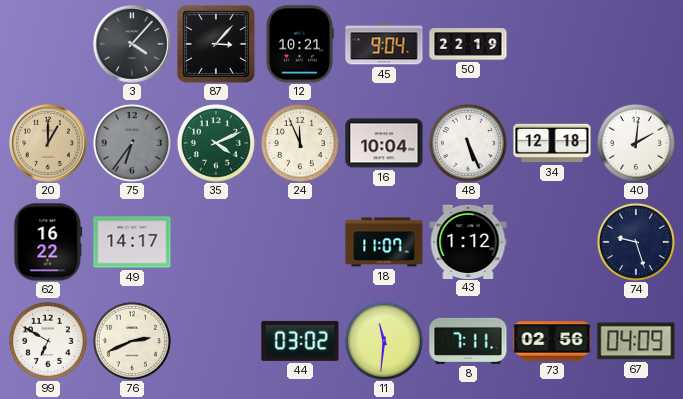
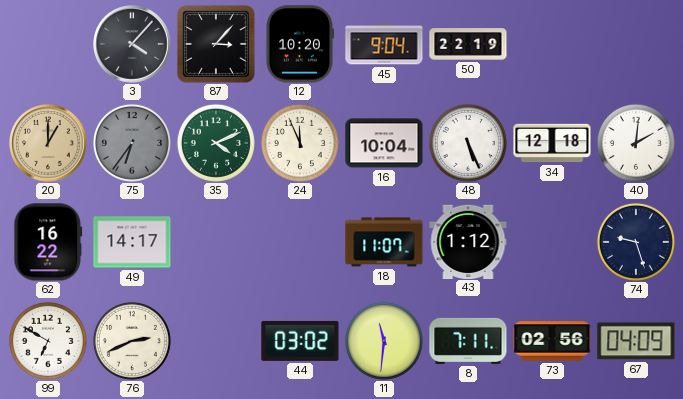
12: 10:21 -> 10:20 (299, 44)
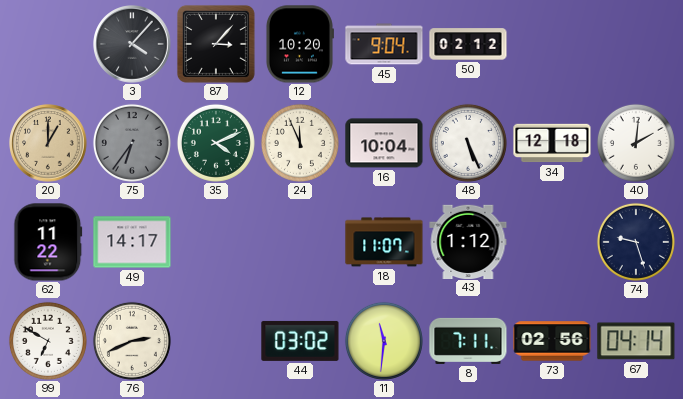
50: 22:19 -> 02:12 (468, 44)
62: 16:22 -> 11:22 (48, 242)
67: 04:09 -> 04:14 (636, 341)
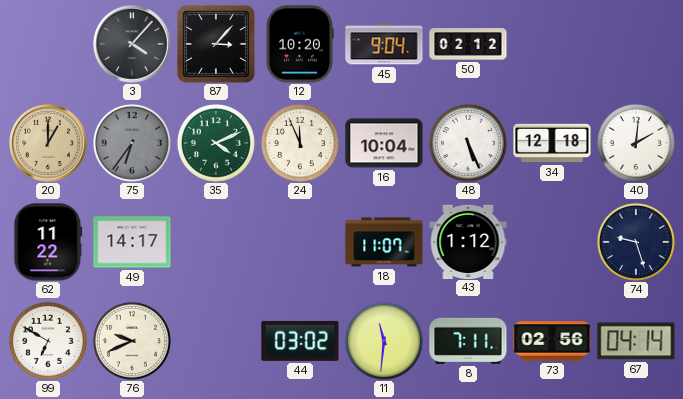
76: 2:41 -> 9:41 (132, 341)
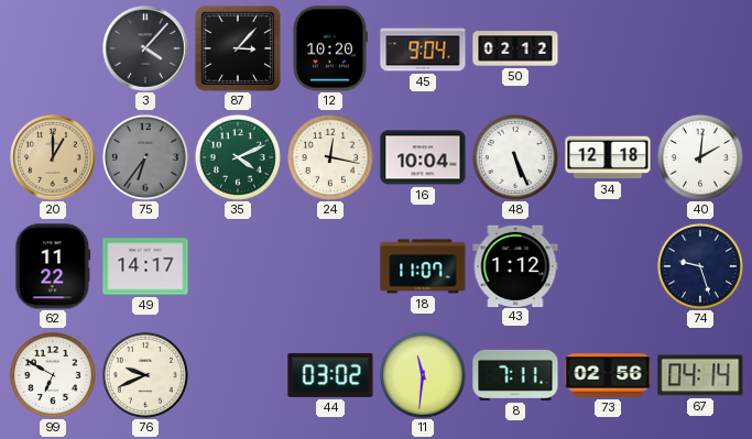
24: 11:56 -> 12:17 (330, 157)
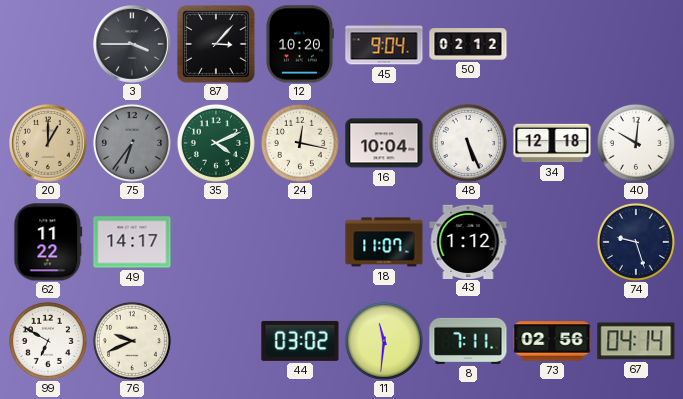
3: 4:07 -> 3:45 (132, 44)
40: 2:01 -> 10:01 (636, 143)
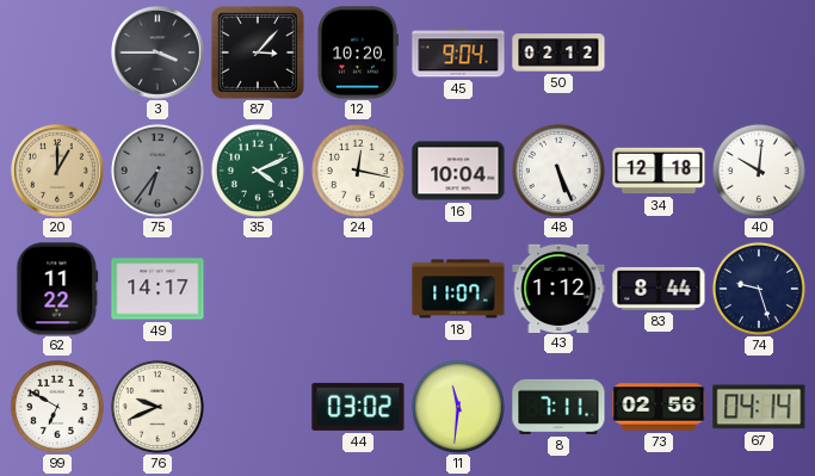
83: none -> 8:44 (659, 289)
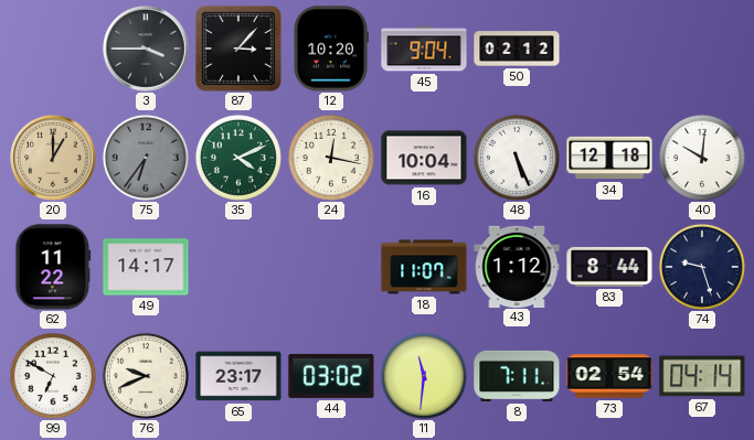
65: none -> 23:17 (238, 376)
73: 02:56 -> 02:54 (609, 376)
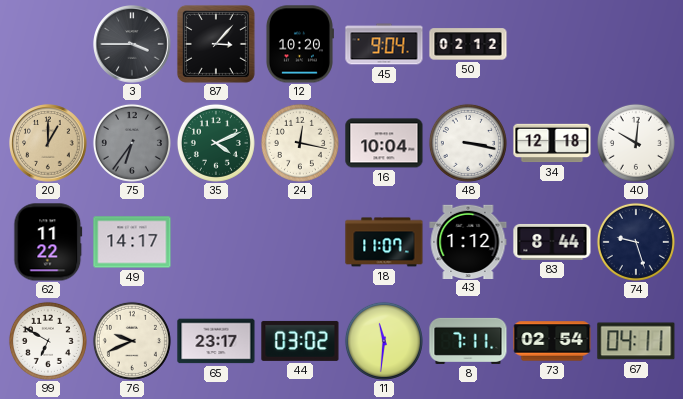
48: 5:26 -> 3:17 (468, 143)
67: 04:14 -> 04:11 (636, 341)
